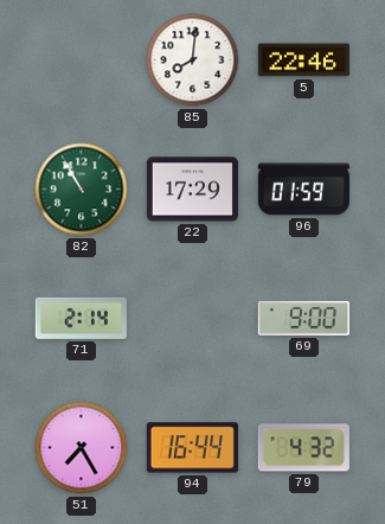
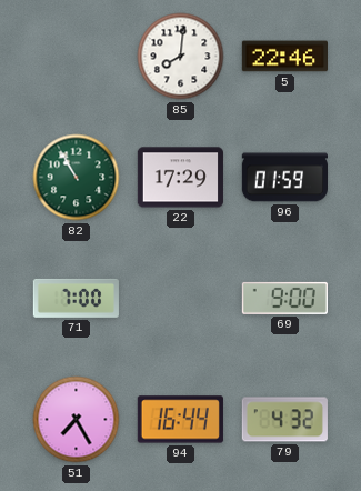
71: 2:14 -> 7:00 (76, 298)
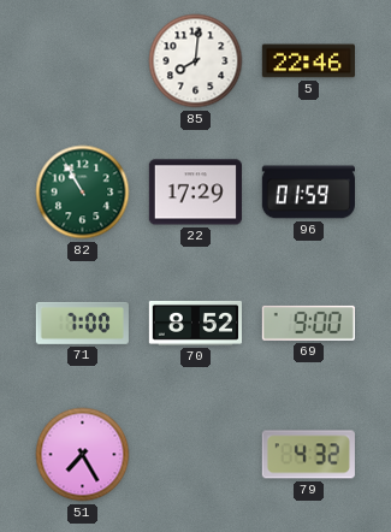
70: none -> 8:52 (195, 323)
94: 16:44 -> none (180, 420)
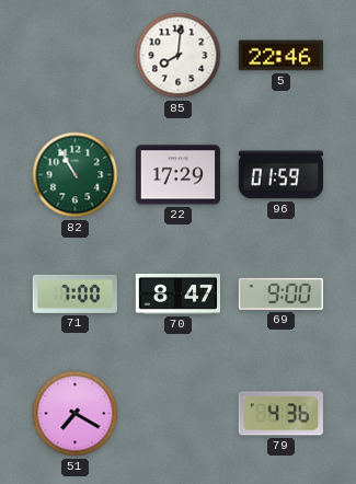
70: 8:52 -> 8:47 (177, 293)
51: 7:25 -> 7:20 (76, 414)
79: 4:32 -> 4:36 (280, 414)
